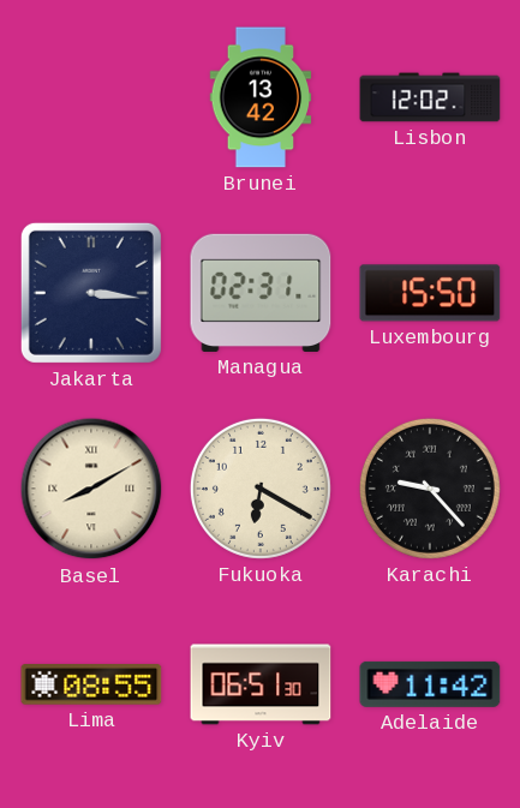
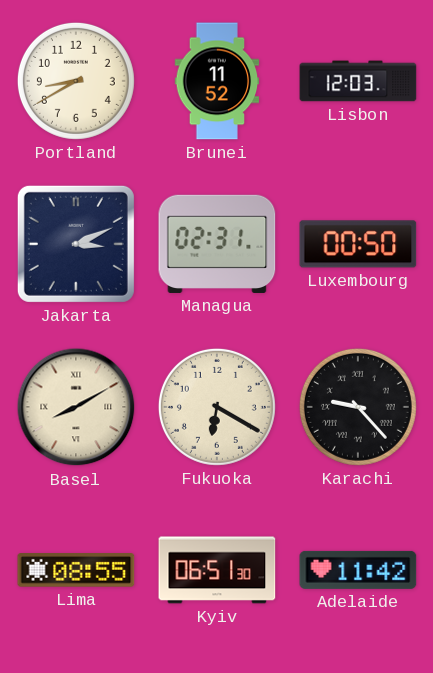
Portland: none -> 8:40 (76, 81)
Brunei: 13:42 -> 11:52 (217, 81)
Lisbon: 12:02 -> 12:03 (358, 81)
Jakarta: 3:16 -> 3:11 (76, 244)
Luxembourg: 15:50 -> 00:50 (358, 244)
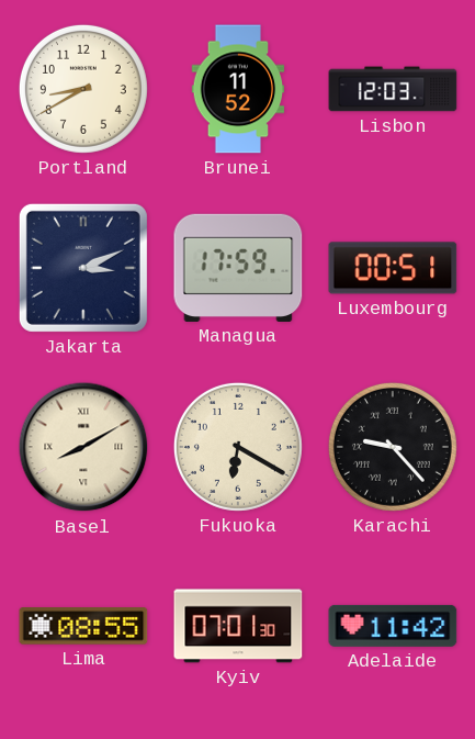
Managua: 02:31 -> 17:59 (238, 268)
Luxembourg: 00:50 -> 00:51 (393, 268)
Kyiv: 06:51 -> 07:01 (238, 626)
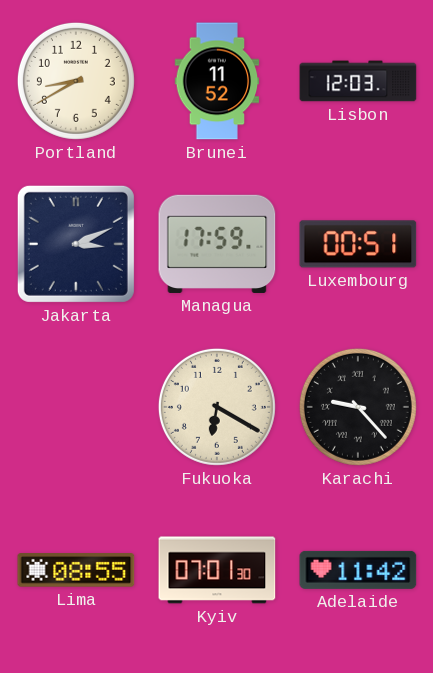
Basel: 8:10 -> none (83, 447)
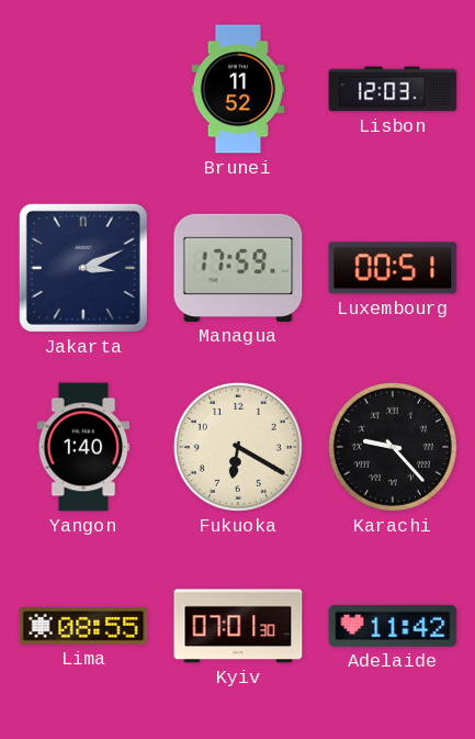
Portland: 8:40 -> none (76, 81)
Yangon: none -> 1:40 (83, 447)
